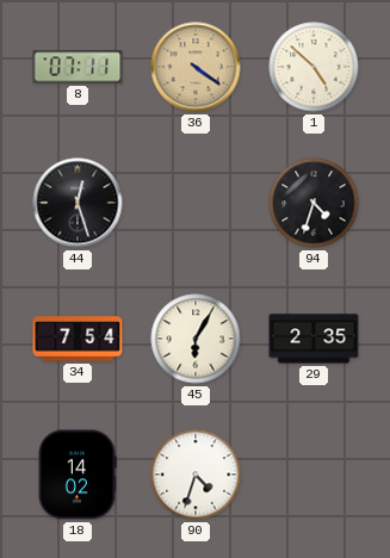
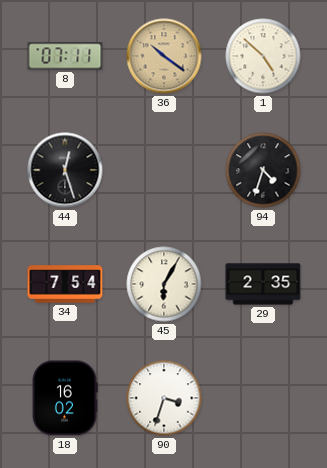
36: 4:21 -> 10:21 (164, 56)
18: 14:02 -> 16:02 (65, 398)
90: 4:33 -> 3:33 (164, 398)
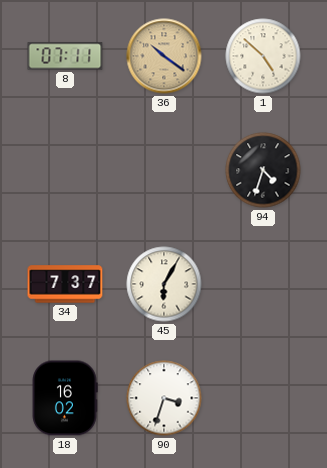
44: 12:27 -> none (65, 170)
34: 7:54 -> 7:37 (65, 284)
29: 2:35 -> none (263, 284)
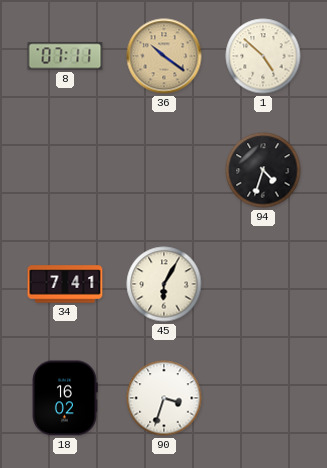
34: 7:37 -> 7:41 (65, 284)
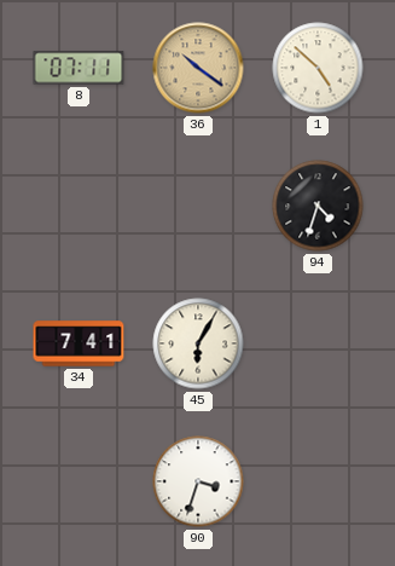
18: 16:02 -> none (65, 398)
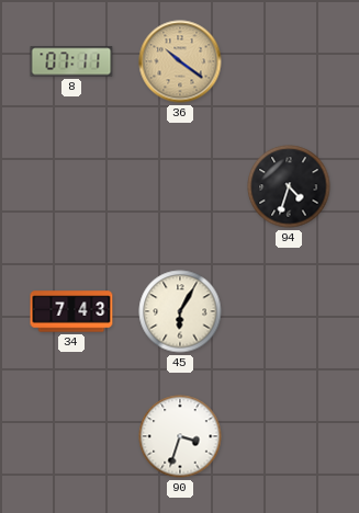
1: 4:52 -> none (318, 68)
34: 7:41 -> 7:43 (71, 311)
